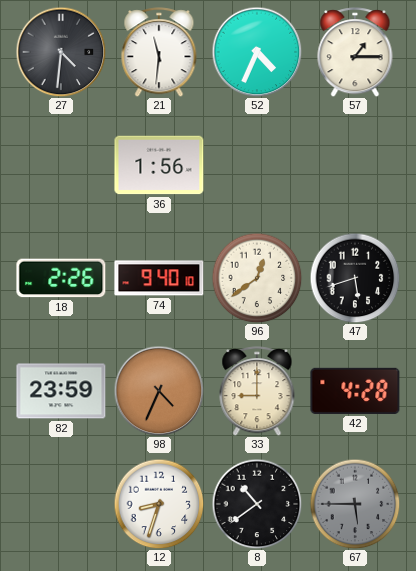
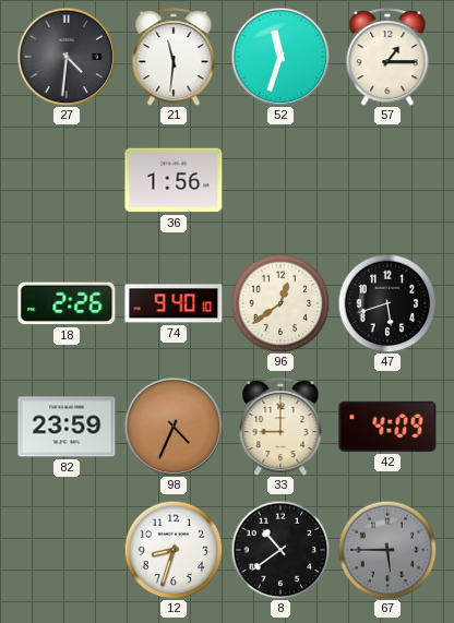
52: 4:34 -> 11:33 (280, 57)
42: 4:28 -> 4:09 (387, 427)
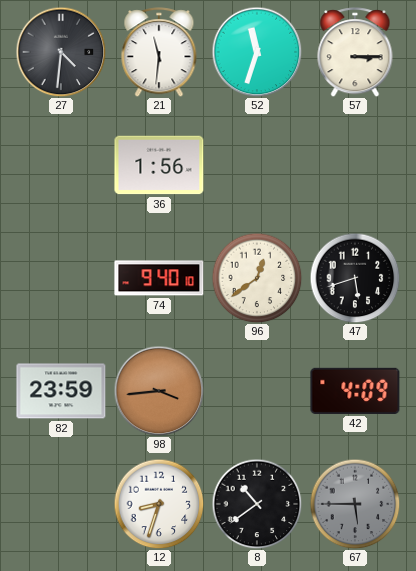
57: 1:15 -> 3:15 (355, 52)
18: 2:26 -> none (67, 303)
98: 4:34 -> 3:44 (159, 391)
33: 9:00 -> none (280, 427)
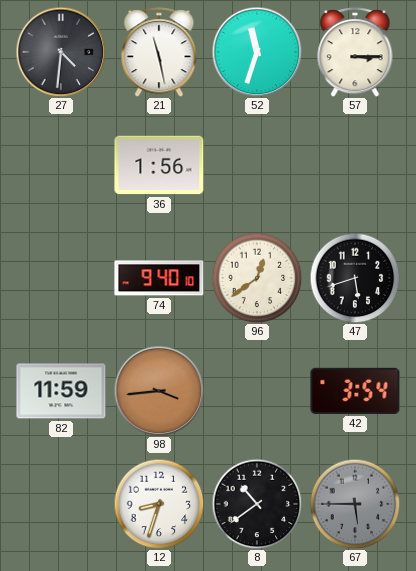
21: 11:31 -> 11:28 (159, 52)
82: 23:59 -> 11:59 (61, 391)
42: 4:09 -> 3:54 (355, 391)
